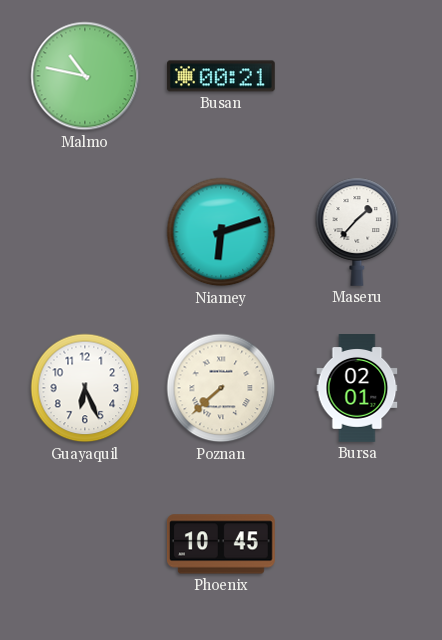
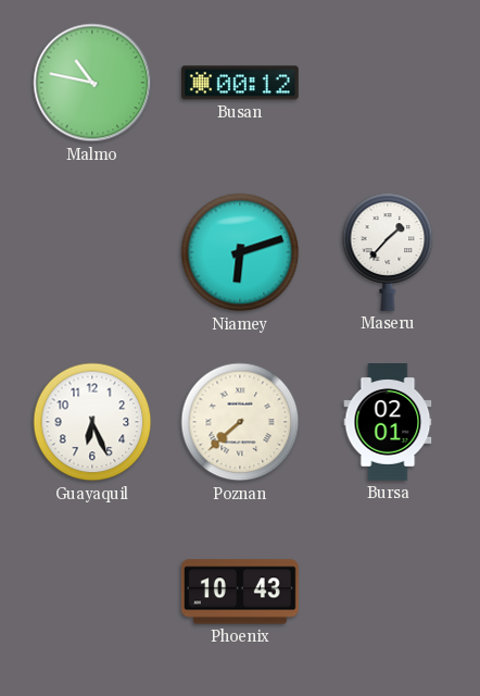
Busan: 00:21 -> 00:12 (240, 83)
Phoenix: 10:45 -> 10:43 (240, 592)
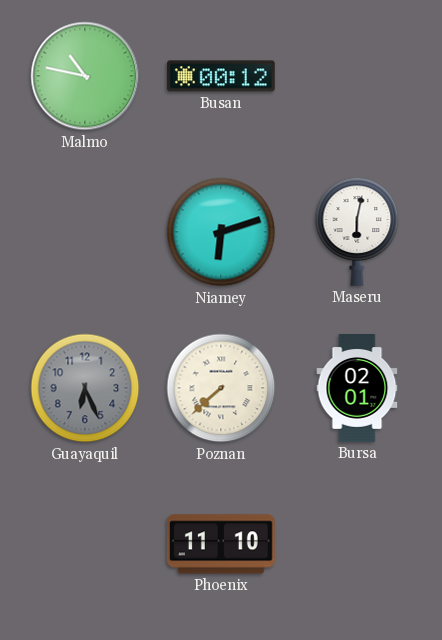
Maseru: 1:37 -> 6:02 (357, 232)
Guayaquil dial: white -> grey (85, 388)
Phoenix: 10:43 -> 11:10 (221, 544)
